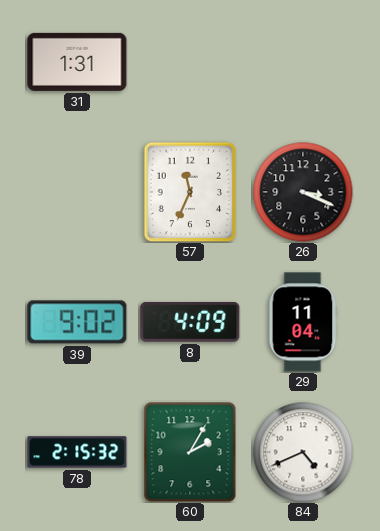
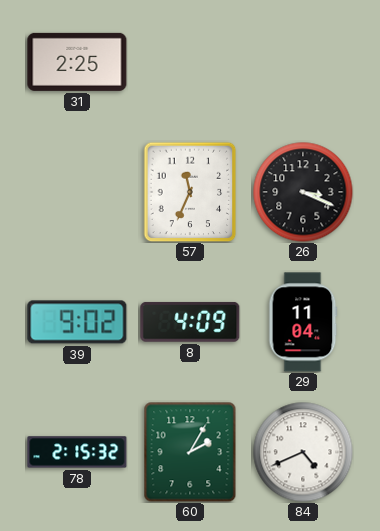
31: 1:31 -> 2:25 (77, 62)
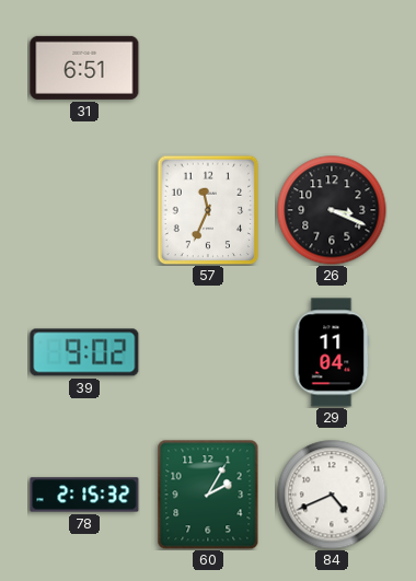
31: 2:25 -> 6:51 (84, 68)
8: 4:09 -> none (190, 322)
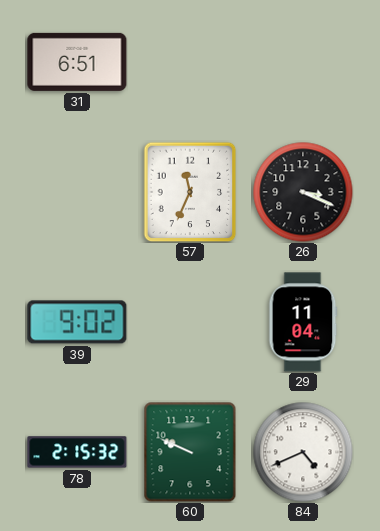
60: 2:05 -> 9:49 (190, 452)
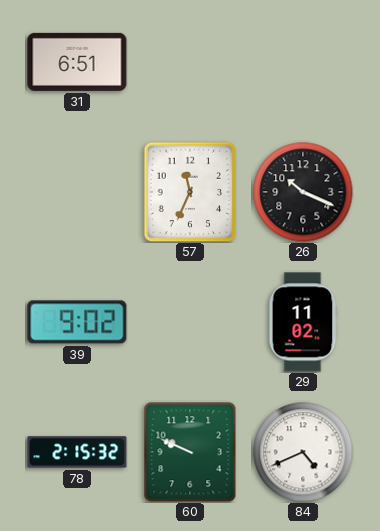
26: 3:19 -> 10:19 (303, 192)
29: 11:04 -> 11:02 (303, 322)
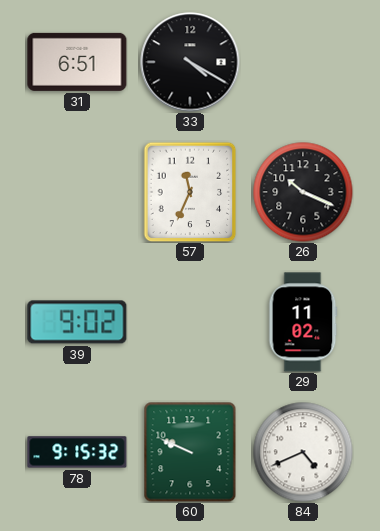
33: none -> 4:20 (190, 62)
78: 2:15 -> 9:15 (77, 452)
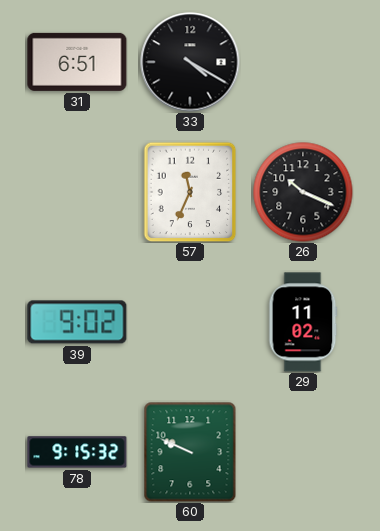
84: 4:41 -> none (303, 452)
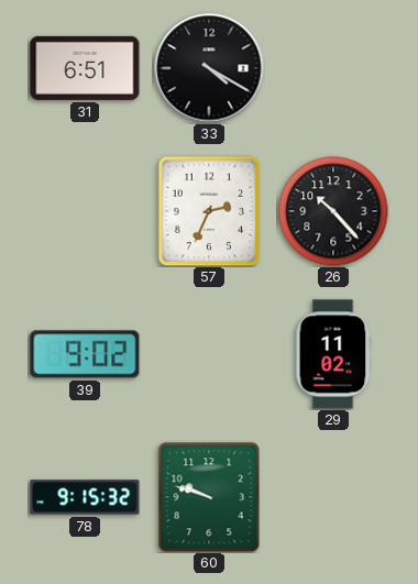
57: 11:34 -> 2:34 (209, 211)
26: 10:19 -> 10:23 (333, 211)
60: 9:49 -> 9:48 (209, 497)
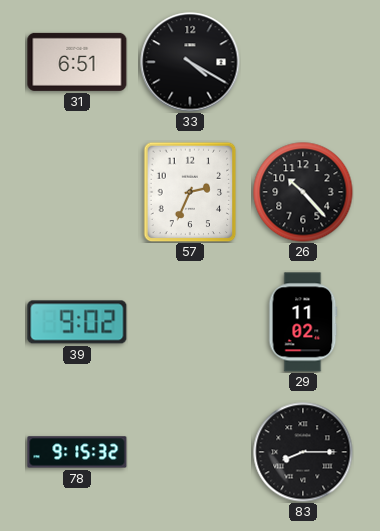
60: 9:48 -> none (209, 497)
83: none -> 8:15 (303, 452)
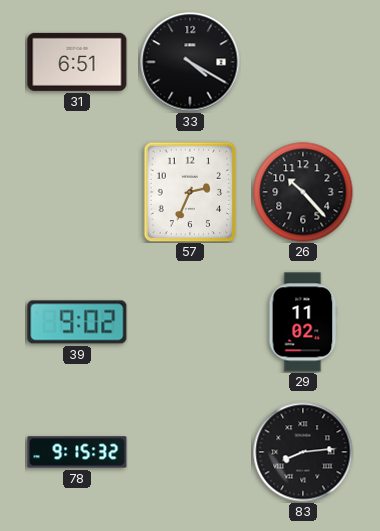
83: 8:15 -> 8:14 (303, 452)
